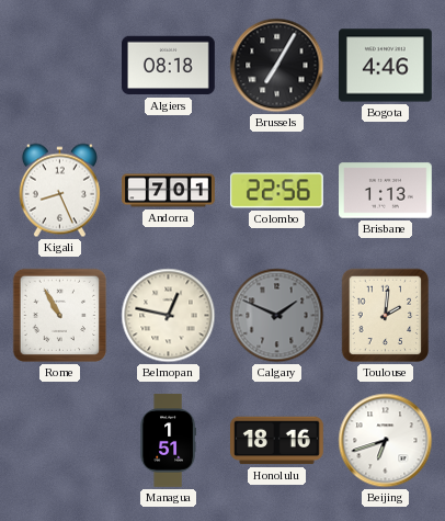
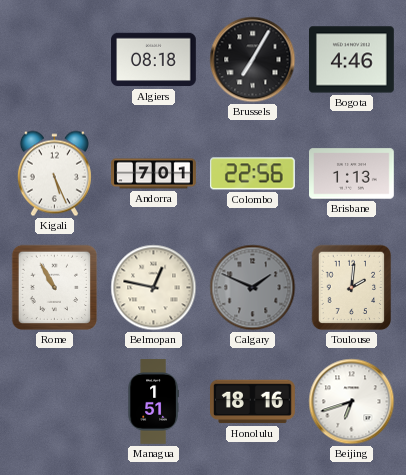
Kigali: 8:26 -> 5:26 (54, 174)
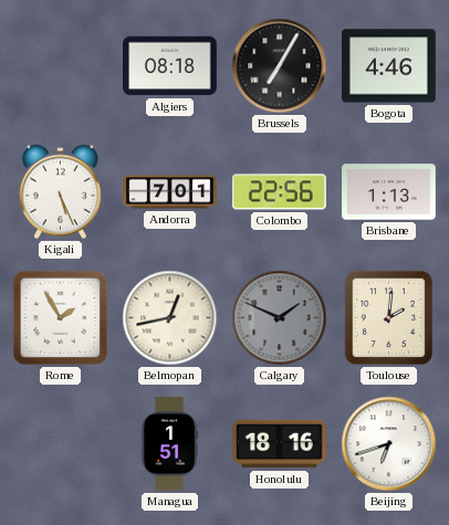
Rome: 10:55 -> 1:55 (61, 318)
Belmopan: 12:47 -> 12:43 (170, 318)
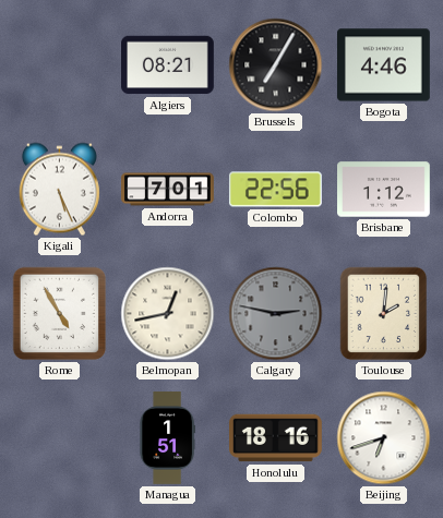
Algiers: 08:18 -> 08:21 (168, 65)
Brisbane: 1:13 -> 1:12 (384, 190)
Rome: 1:55 -> 4:55 (60, 314)
Calgary: 1:49 -> 2:47 (276, 314)
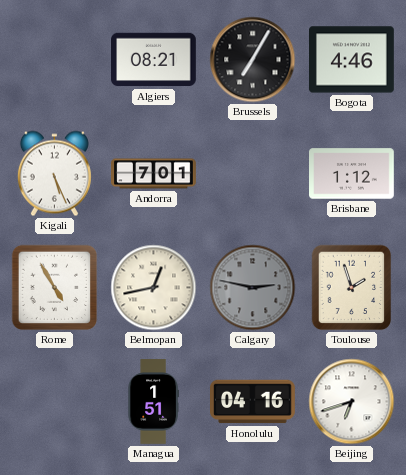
Colombo: 22:56 -> none (276, 190)
Toulouse: 2:01 -> 1:57 (352, 288)
Honolulu: 18:16 -> 04:16 (253, 402)
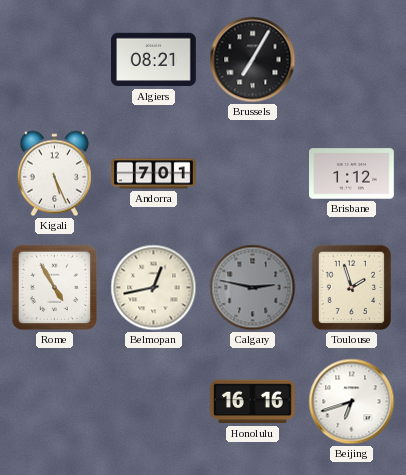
Bogota: 4:46 -> none (352, 60)
Managua: 1:51 -> none (153, 402)
Honolulu: 04:16 -> 16:16 (253, 402)
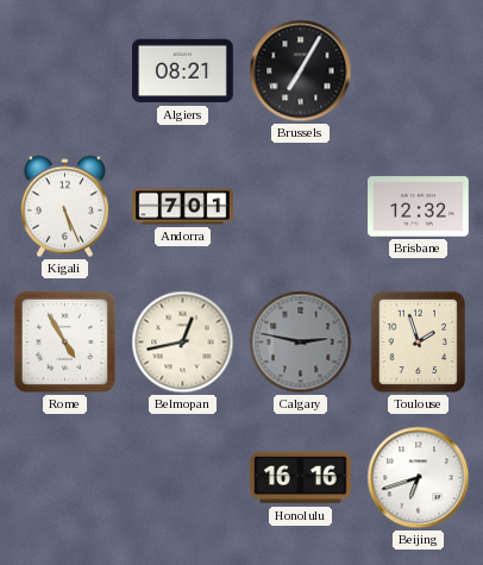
Brisbane: 1:12 -> 12:32 (419, 207)
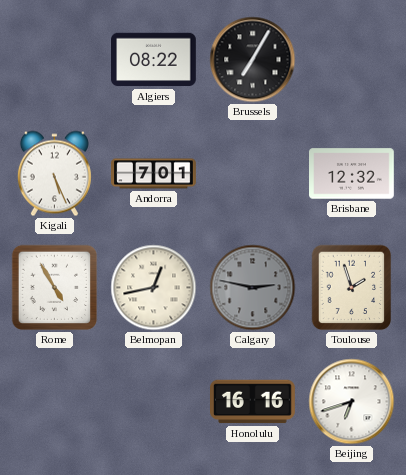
Algiers: 08:21 -> 08:22 (154, 60)
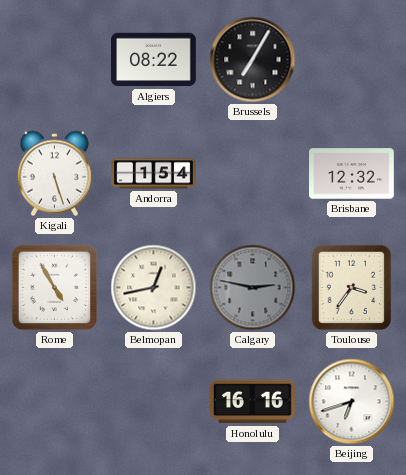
Kigali: 5:26 -> 5:27 (54, 174)
Andorra: 7:01 -> 1:54 (154, 174)
Toulouse: 1:57 -> 3:36 (352, 288)
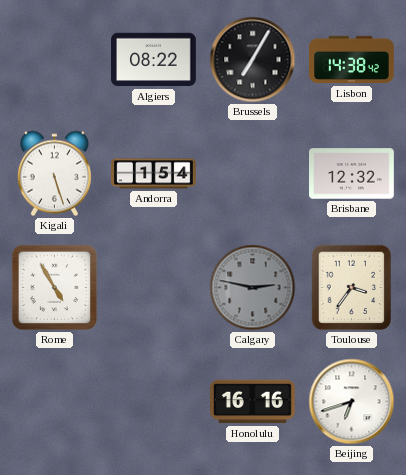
Lisbon: none -> 14:38 (352, 60)
Belmopan: 12:43 -> none (154, 288)
